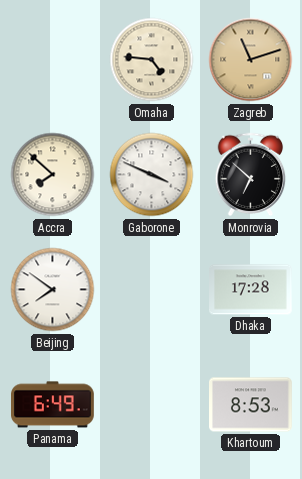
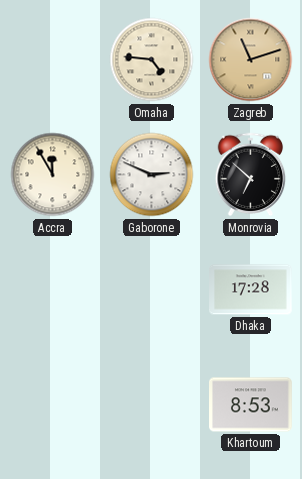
Accra: 7:52 -> 11:55 (53, 175)
Gaborone: 3:49 -> 2:49 (152, 175)
Beijing: 7:51 -> none (53, 290)
Panama: 6:49 -> none (53, 405)
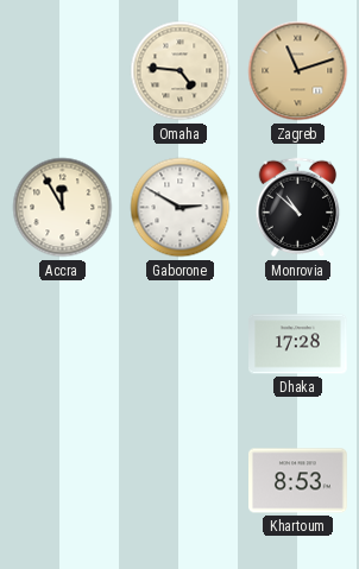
Gaborone: 2:49 -> 2:50 (181, 208)
Monrovia: 6:52 -> 10:52 (298, 208)
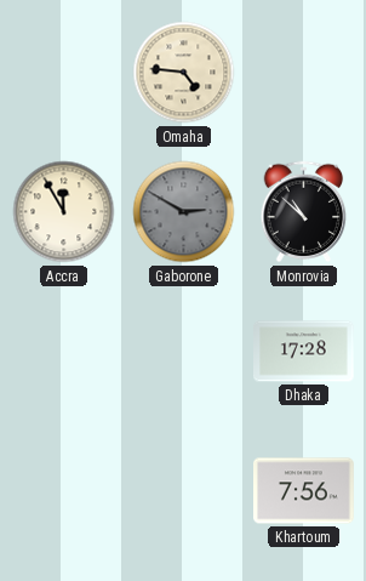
Zagreb: 11:12 -> none (298, 71)
Gaborone dial: white -> grey (184, 212)
Khartoum: 8:53 -> 7:56 (304, 491)
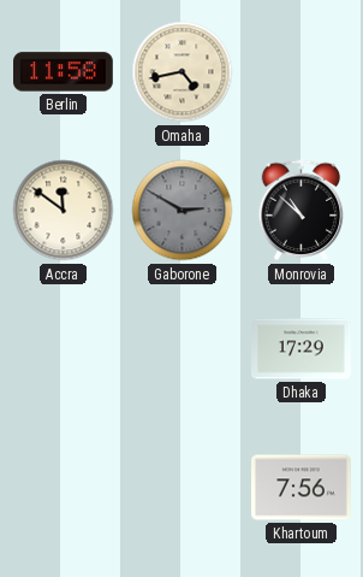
Berlin: none -> 11:58 (64, 72)
Omaha: 4:46 -> 4:43 (183, 72)
Accra: 11:55 -> 11:51 (64, 211)
Dhaka: 17:28 -> 17:29 (302, 349)
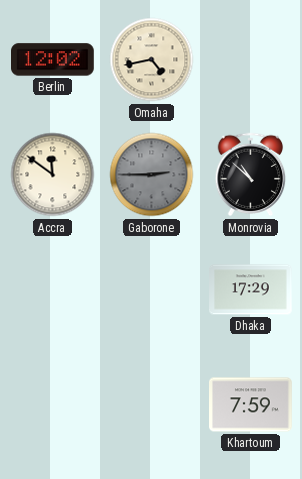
Berlin: 11:58 -> 12:02 (53, 60)
Gaborone: 2:50 -> 2:45 (152, 175)
Khartoum: 7:56 -> 7:59 (251, 405)
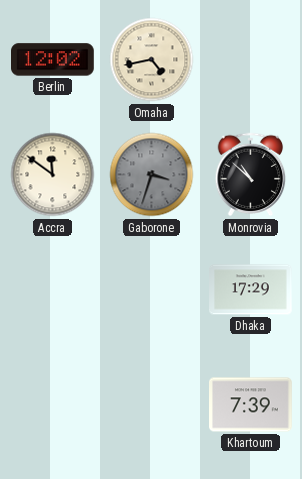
Gaborone: 2:45 -> 3:33 (152, 175)
Khartoum: 7:59 -> 7:39 (251, 405)
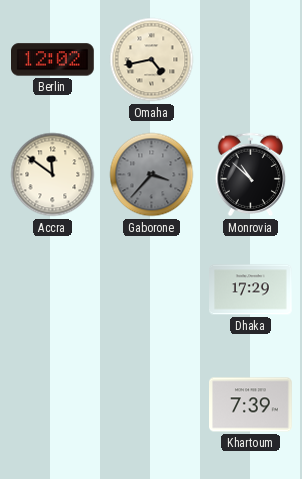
Gaborone: 3:33 -> 3:37 (152, 175)
